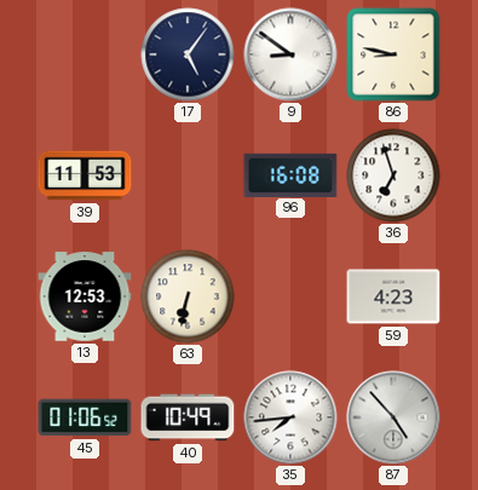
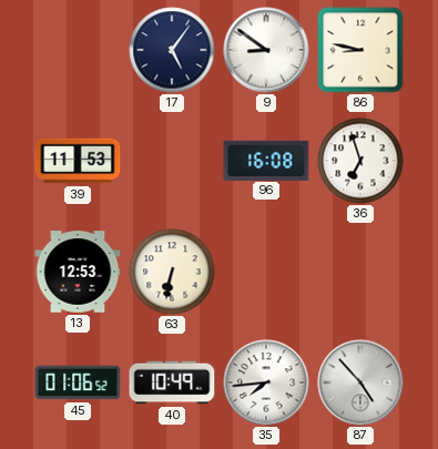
59: 4:23 -> none (393, 296)
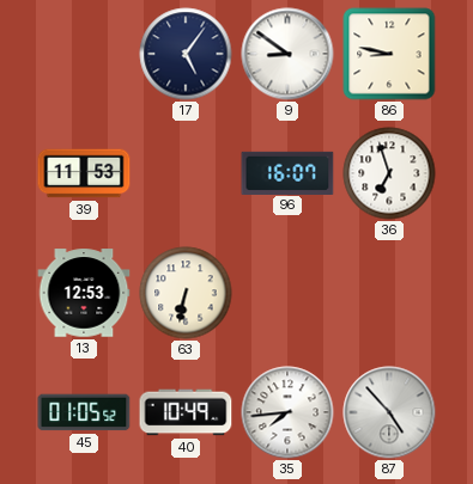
96: 16:08 -> 16:07 (287, 172)
45: 01:06 -> 01:05 (84, 412)
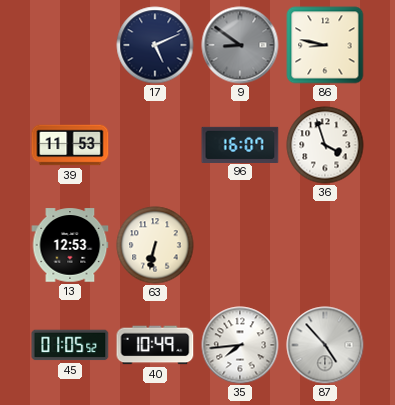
17: 5:06 -> 5:11 (155, 45)
9 dial: white -> grey (240, 45)
36: 6:57 -> 3:57 (325, 145)
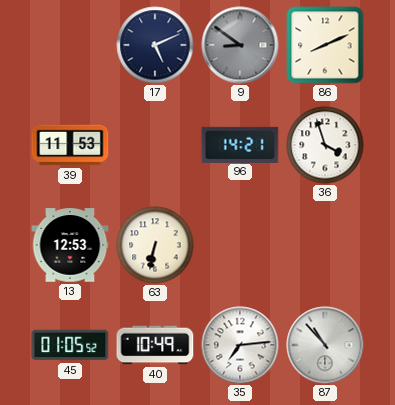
86: 8:47 -> 8:11 (325, 45)
96: 16:07 -> 14:21 (240, 144)
35: 7:44 -> 7:14 (240, 345)
87: 4:53 -> 10:53 (325, 345)
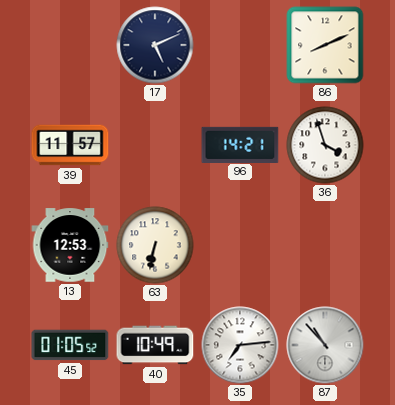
9: 8:51 -> none (240, 45)
39: 11:53 -> 11:57 (70, 145)
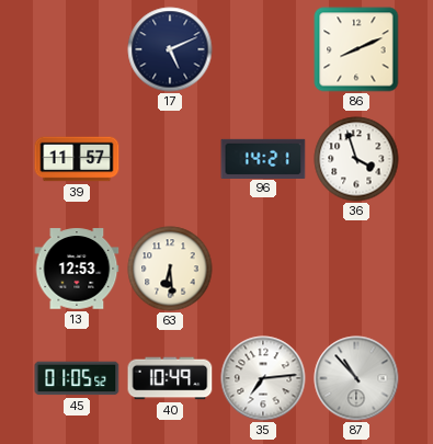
63: 6:32 -> 6:29 (170, 269)
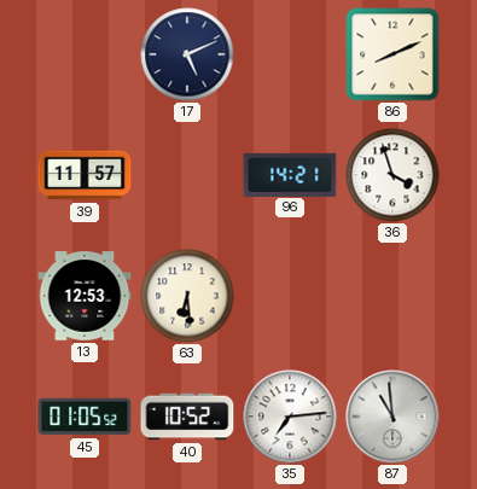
40: 10:49 -> 10:52 (187, 417)
87: 10:53 -> 10:59 (392, 417)
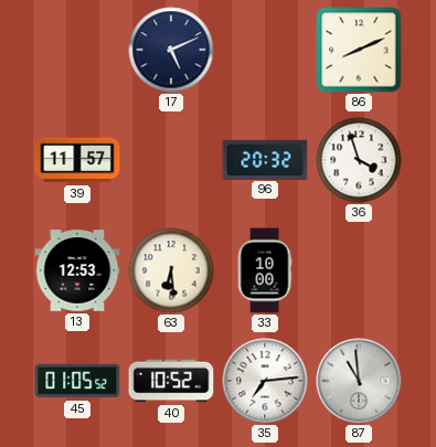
96: 14:21 -> 20:32 (265, 159)
33: none -> 10:00 (265, 270)
